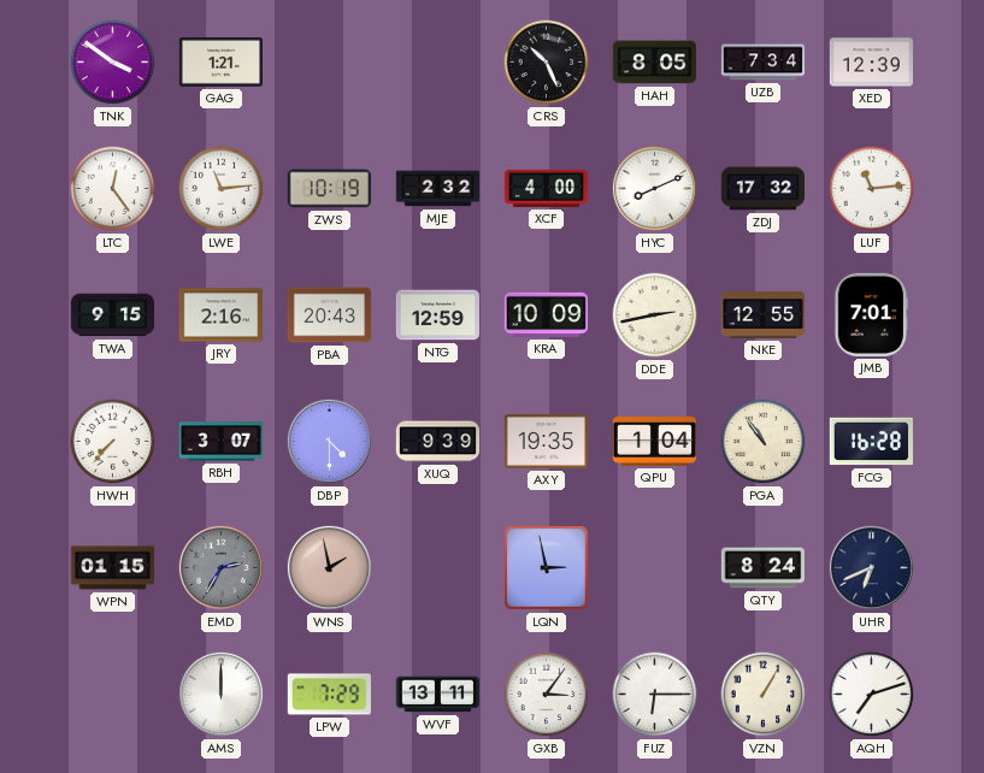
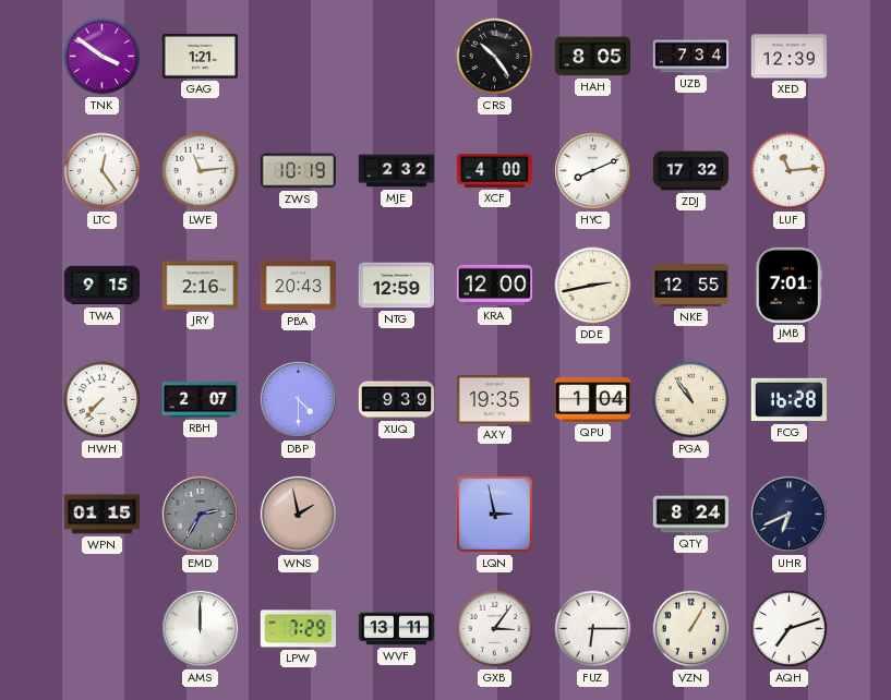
CRS: 10:26 -> 10:24 (495, 57)
KRA: 10:09 -> 12:00 (494, 285)
RBH: 3:07 -> 2:07 (200, 400)
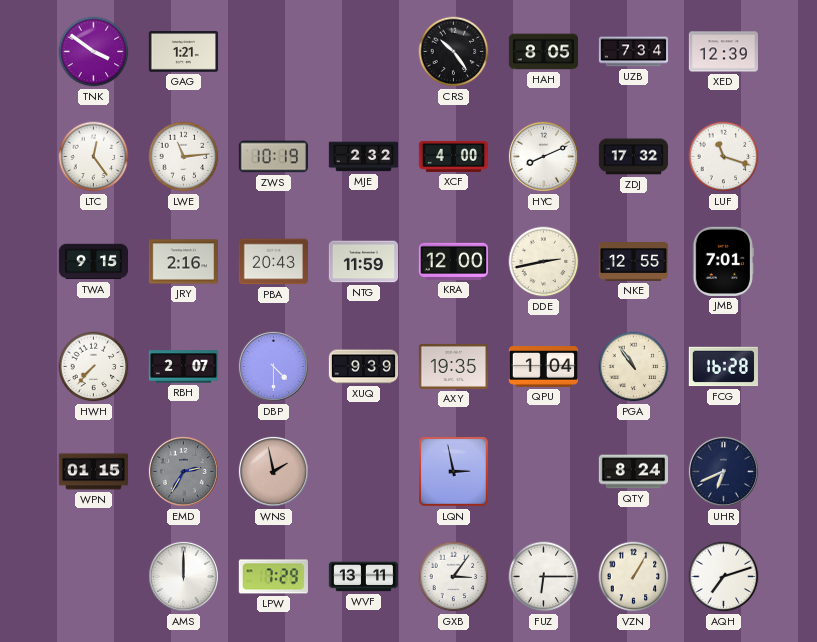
LUF: 11:14 -> 11:18 (724, 157)
NTG: 12:59 -> 11:59 (363, 262)
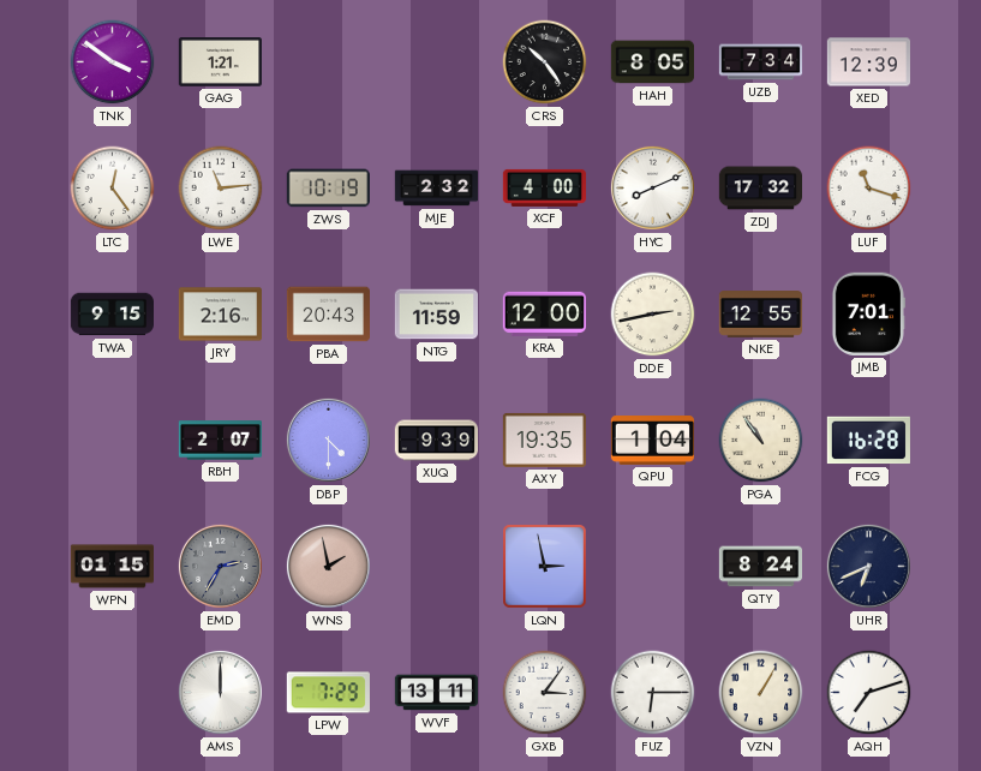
HWH: 7:37 -> none (94, 367)
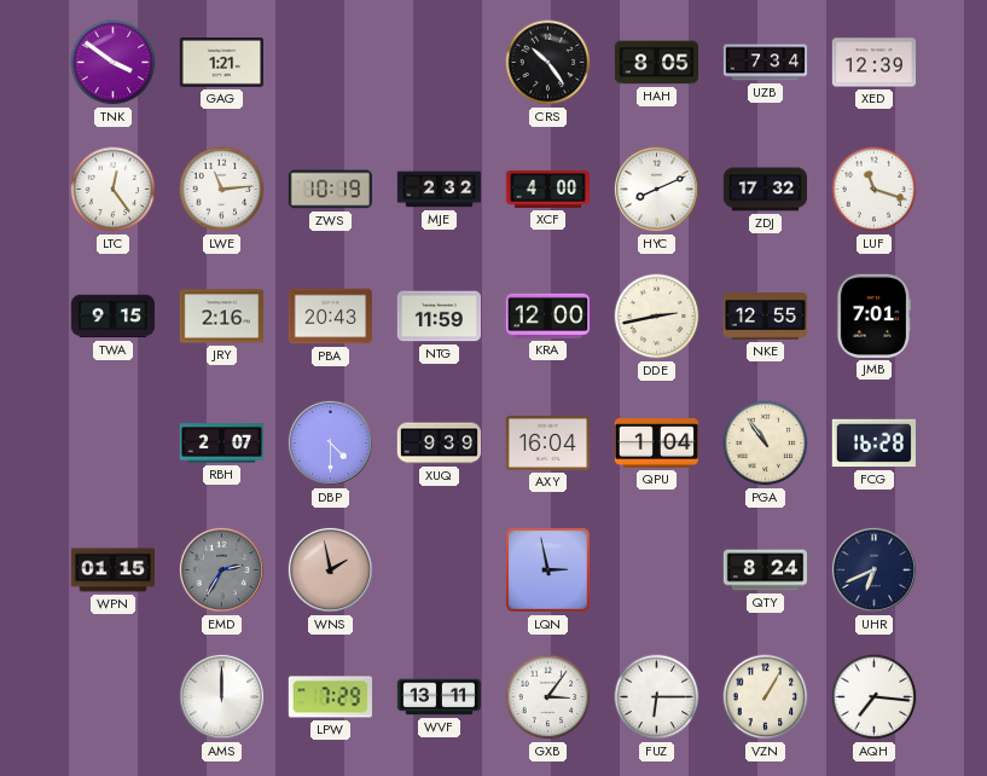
AXY: 19:35 -> 16:04 (547, 442)
AQH: 7:12 -> 7:16 (875, 697)
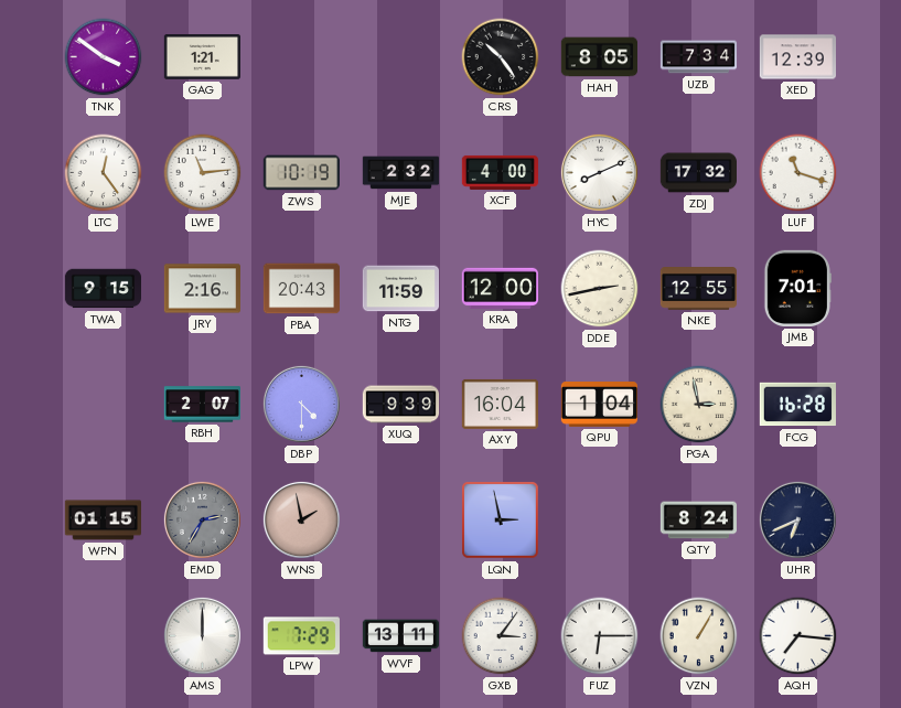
PGA: 10:54 -> 2:58 (699, 405)
